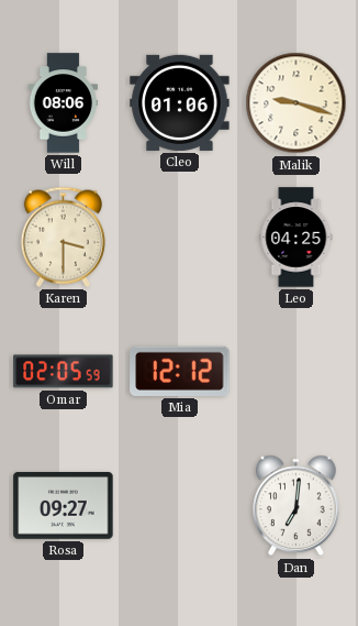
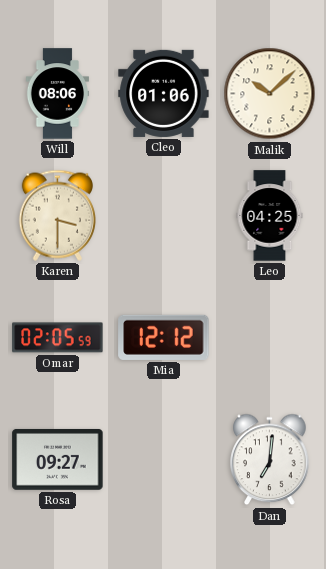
Malik: 9:18 -> 10:08 (270, 94)
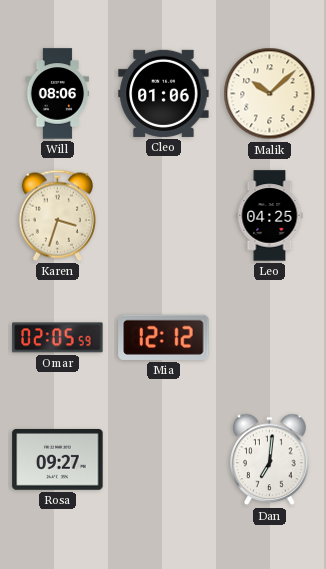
Karen: 3:30 -> 3:33 (57, 215)
